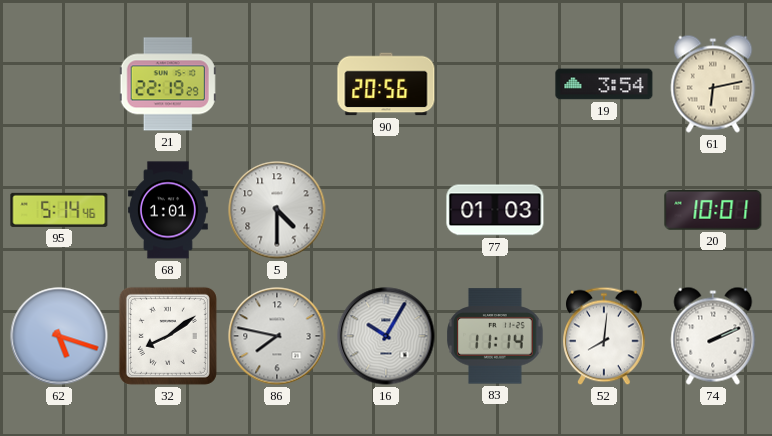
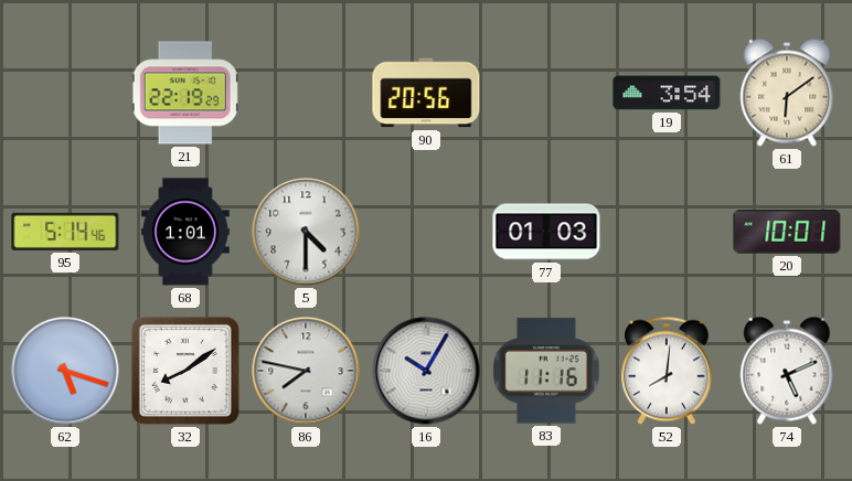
61: 6:13 -> 6:09 (787, 93)
83: 11:14 -> 11:16 (546, 371)
74: 2:11 -> 5:11 (787, 371)
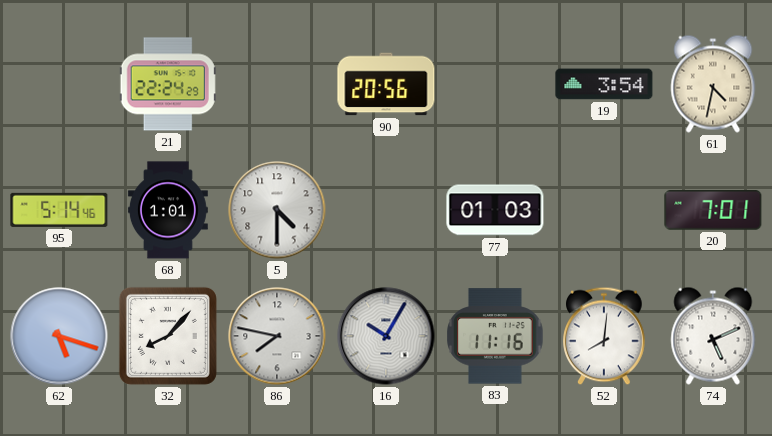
21: 22:19 -> 22:24 (168, 84)
61: 6:09 -> 4:32 (713, 84)
20: 10:01 -> 7:01 (713, 211)
32: 8:09 -> 8:07 (168, 336)
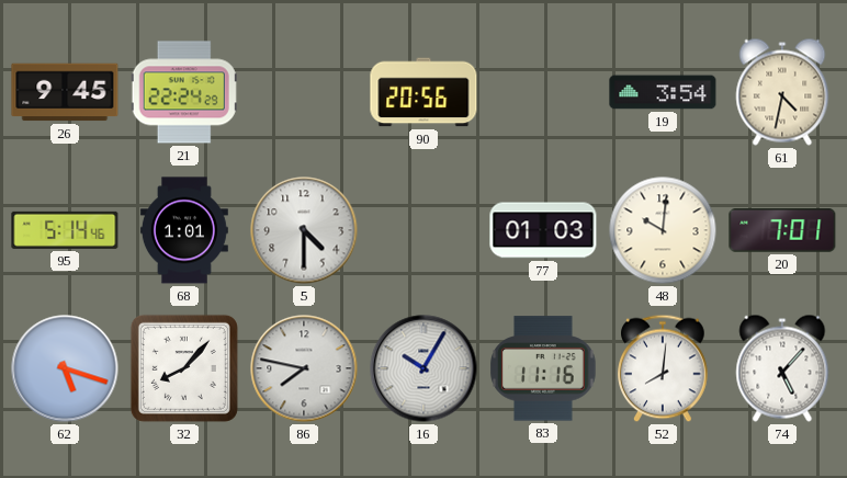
26: none -> 9:45 (65, 92)
48: none -> 10:01 (663, 230)
74: 5:11 -> 5:07 (782, 368)
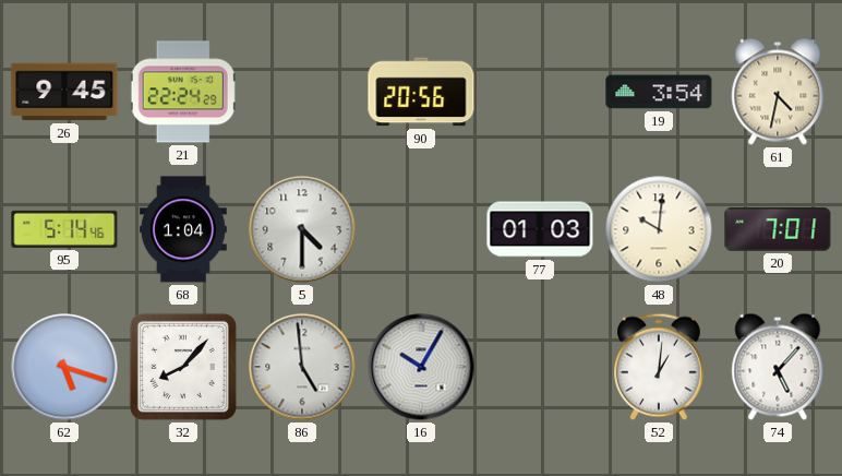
68: 1:01 -> 1:04 (183, 229)
86: 7:47 -> 4:59 (302, 367)
83: 11:16 -> none (543, 368)
52: 8:01 -> 1:01 (659, 367)
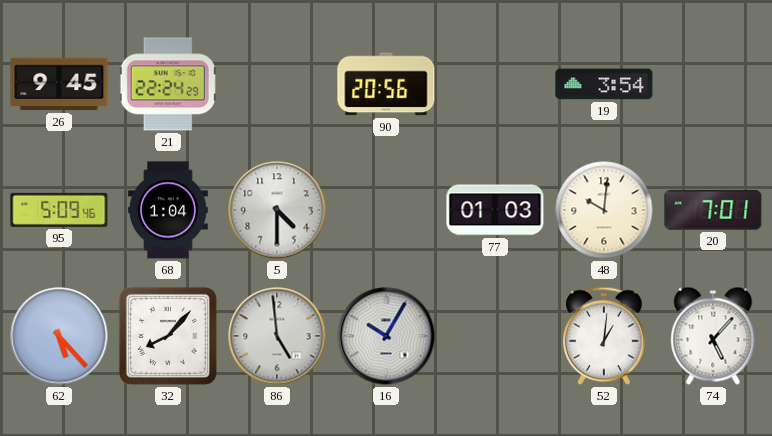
61: 4:32 -> none (778, 92)
95: 5:14 -> 5:09 (59, 210)
62: 5:18 -> 5:23 (59, 336)
